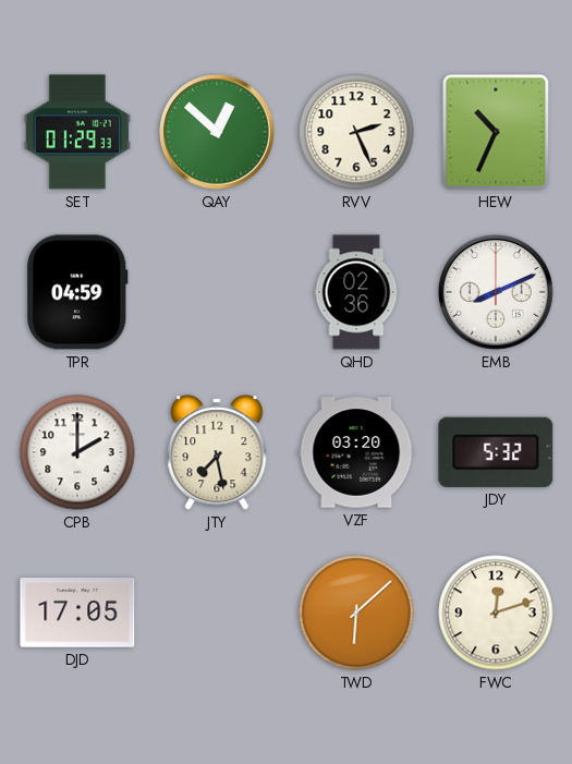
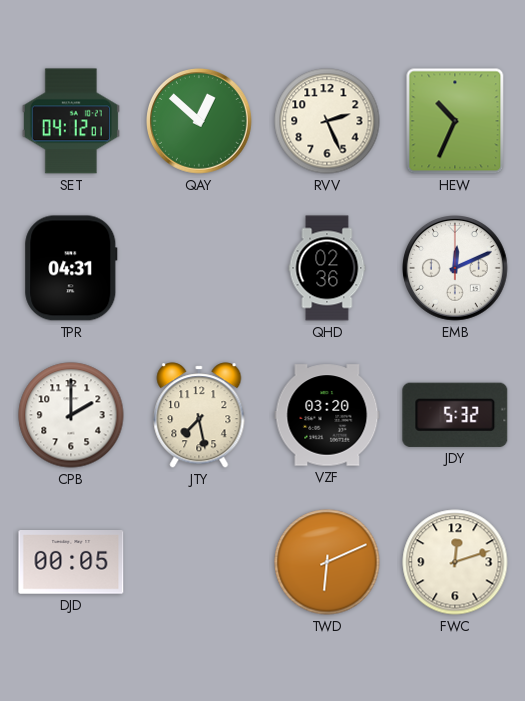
SET: 01:29 -> 04:12 (71, 121)
TPR: 04:59 -> 04:31 (71, 268)
EMB: 8:11 -> 12:11 (456, 269)
DJD: 17:05 -> 00:05 (71, 563)
TWD: 6:08 -> 6:11 (327, 562)
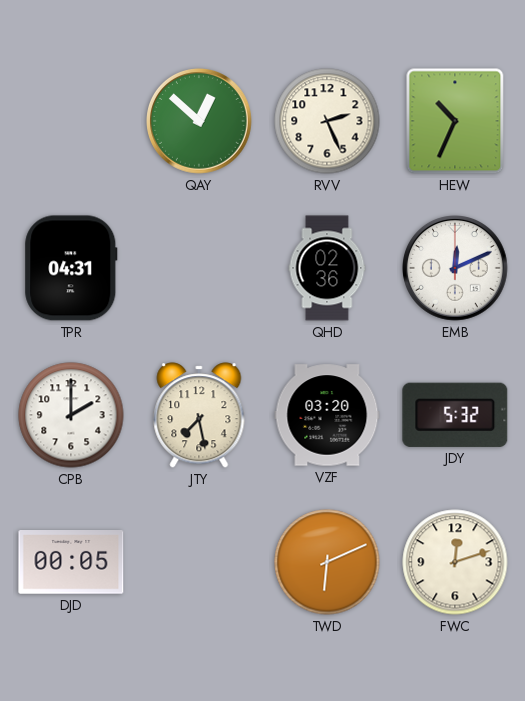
SET: 04:12 -> none (71, 121)
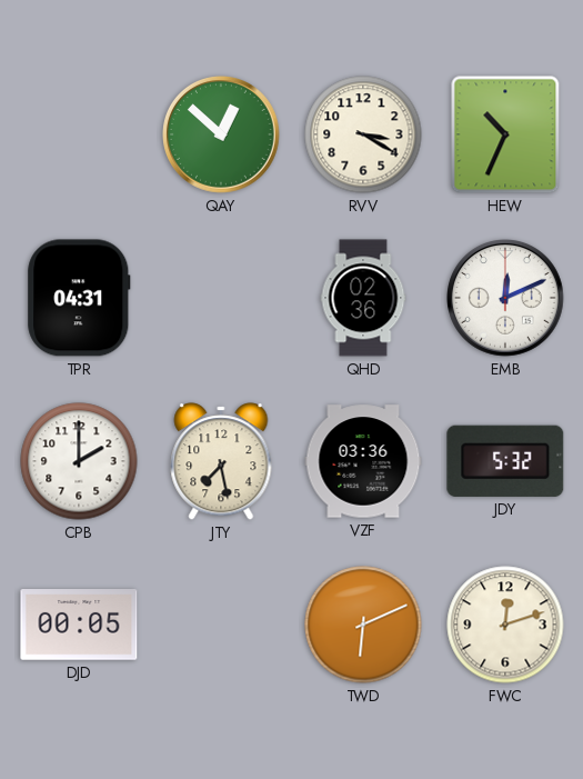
RVV: 2:26 -> 3:20 (363, 134)
VZF: 03:20 -> 03:36 (363, 461)
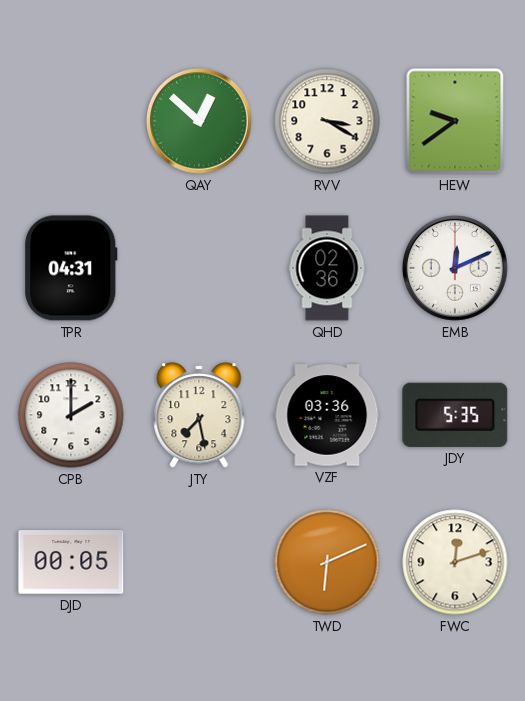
HEW: 10:34 -> 9:39 (455, 121)
JDY: 5:32 -> 5:35 (455, 415)
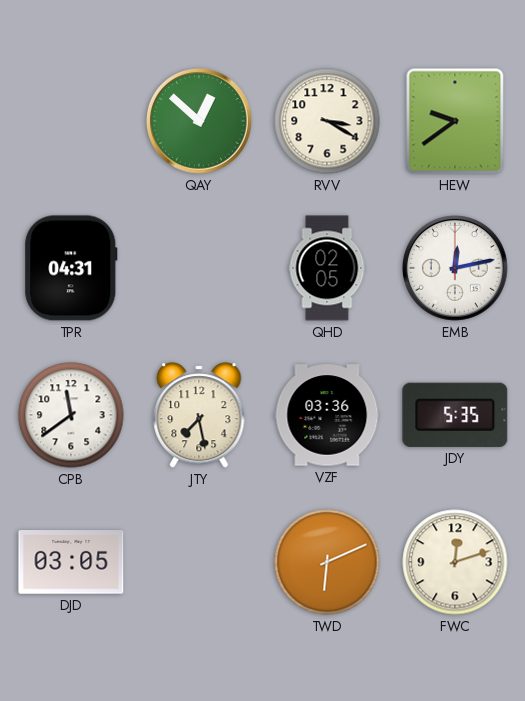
QHD: 02:36 -> 02:05 (327, 268)
EMB: 12:11 -> 12:13 (456, 269)
CPB: 2:00 -> 11:39 (71, 415)
DJD: 00:05 -> 03:05 (71, 563)
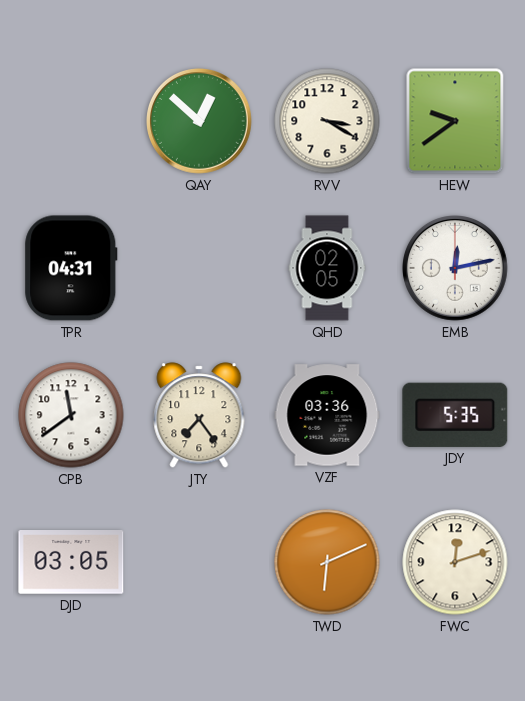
JTY: 7:28 -> 7:24 (199, 415)
